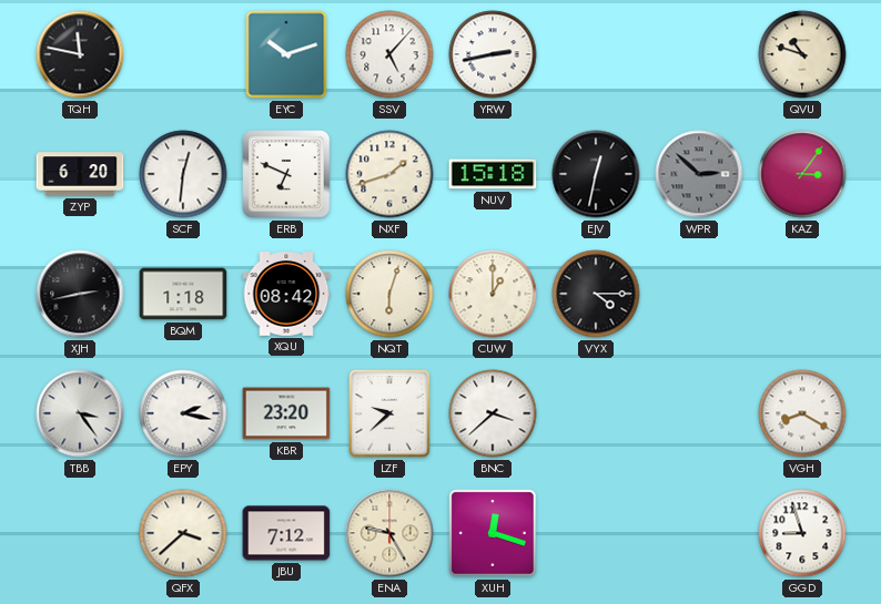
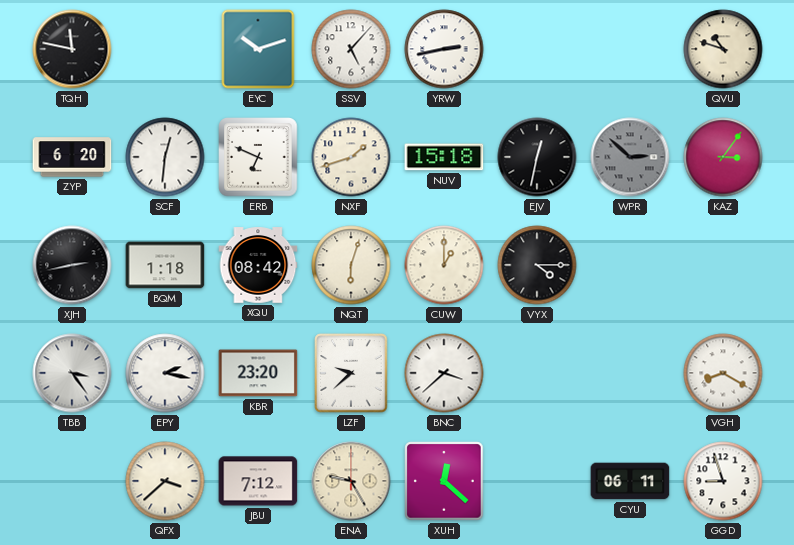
XUH: 12:18 -> 12:22 (444, 481)
CYU: none -> 06:11 (630, 481)
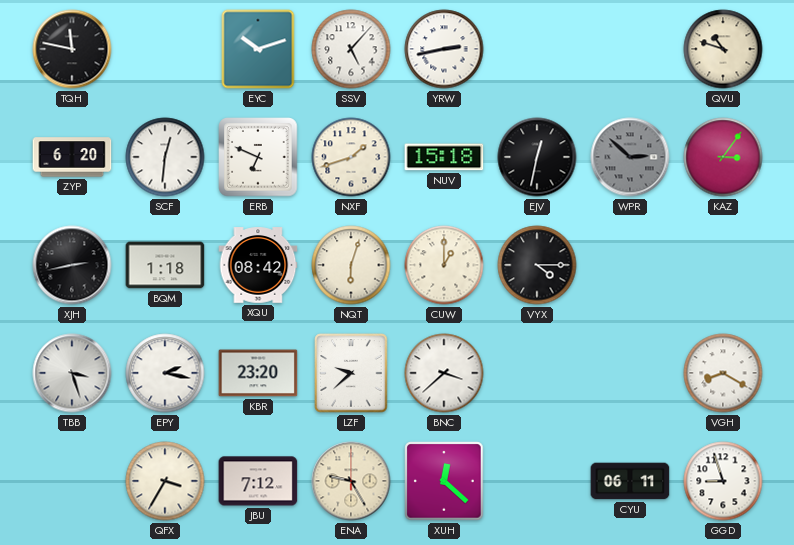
TBB: 3:24 -> 3:27 (72, 373)
QFX: 3:38 -> 3:35 (165, 481)
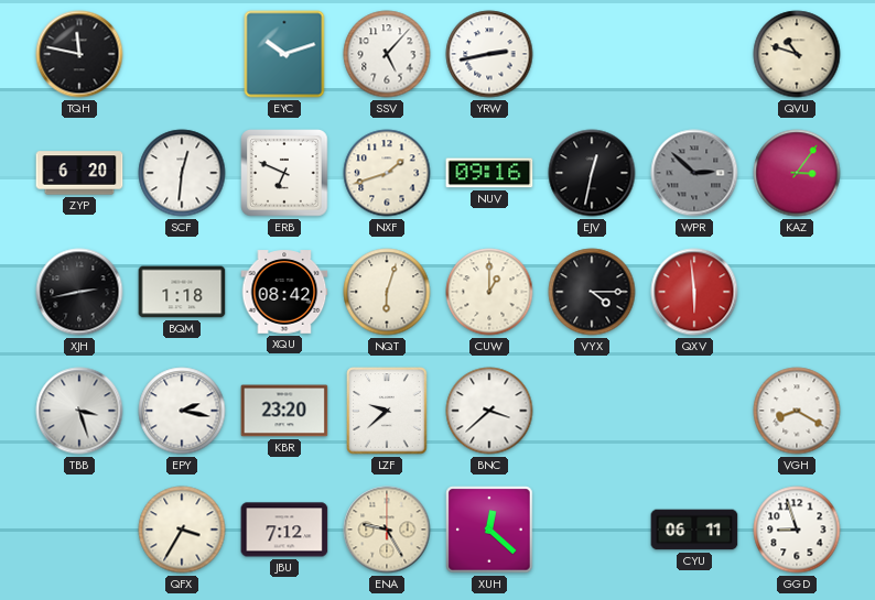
NUV: 15:18 -> 09:16 (489, 173)
QXV: none -> 5:59 (694, 292)
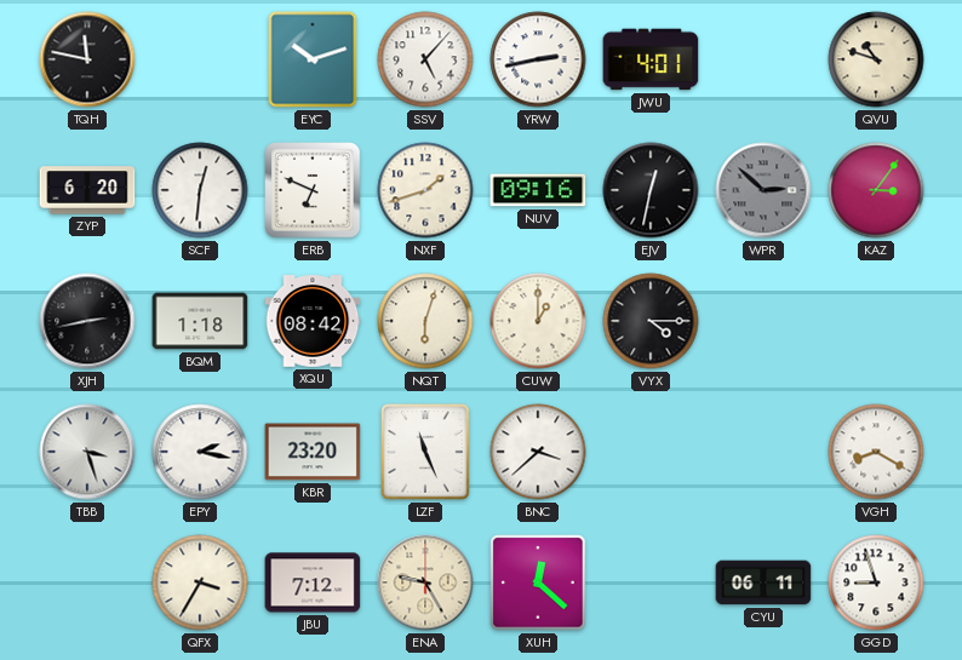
JWU: none -> 4:01 (651, 59)
QXV: 5:59 -> none (694, 292)
LZF: 9:38 -> 11:26 (425, 452)
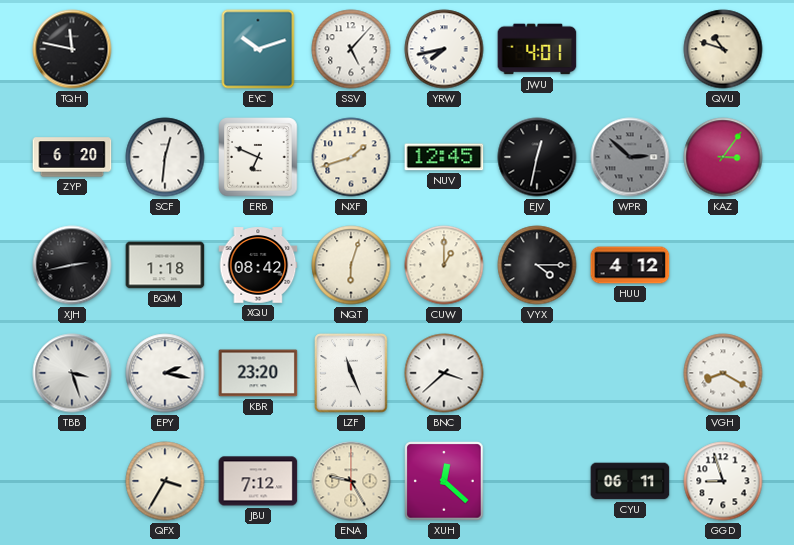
YRW: 2:43 -> 7:43 (444, 49)
NUV: 09:16 -> 12:45 (444, 157)
HUU: none -> 4:12 (630, 265)
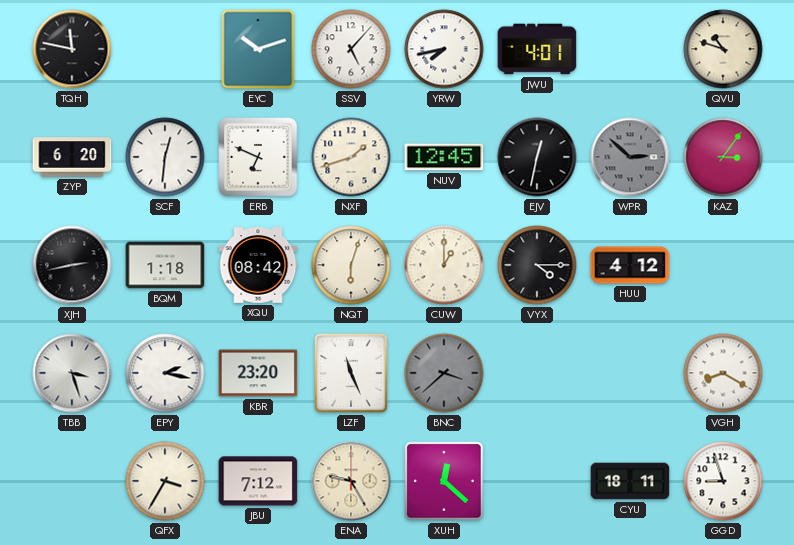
BNC dial: white -> grey (444, 373)
CYU: 06:11 -> 18:11 (630, 481)
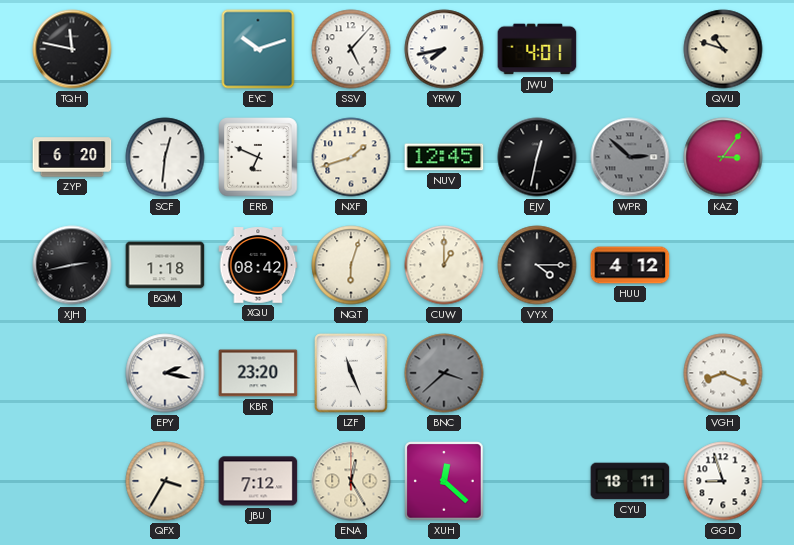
TBB: 3:27 -> none (72, 373)
VGH: 8:20 -> 8:19 (723, 373)
ENA: 9:25 -> 12:25 (351, 481)
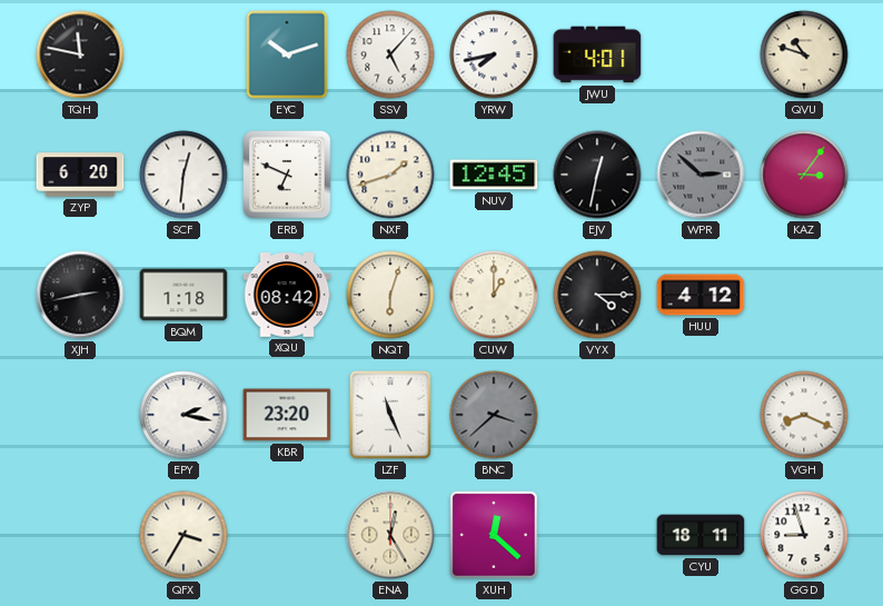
JBU: 7:12 -> none (258, 481)
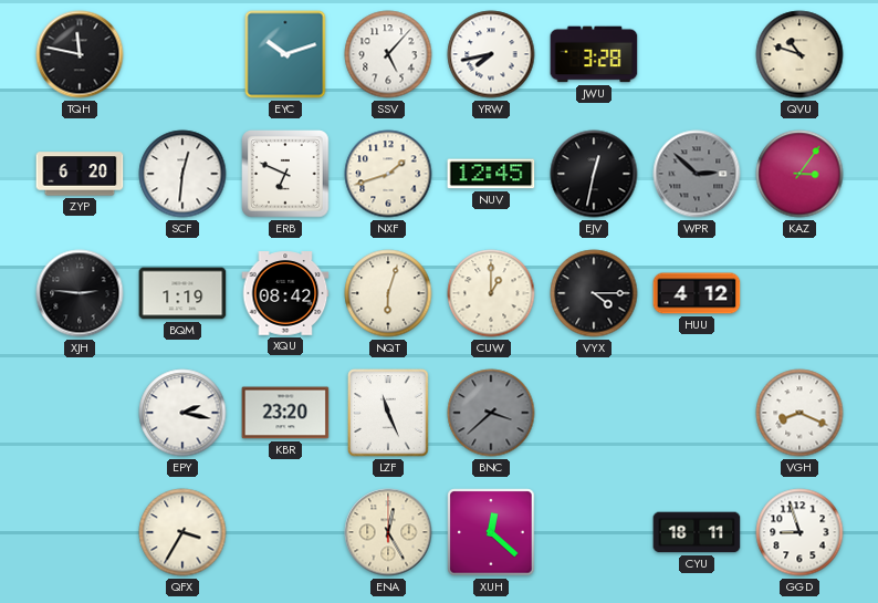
JWU: 4:01 -> 3:28 (594, 54)
XJH: 2:43 -> 2:46 (80, 293)
BQM: 1:18 -> 1:19 (182, 293)
